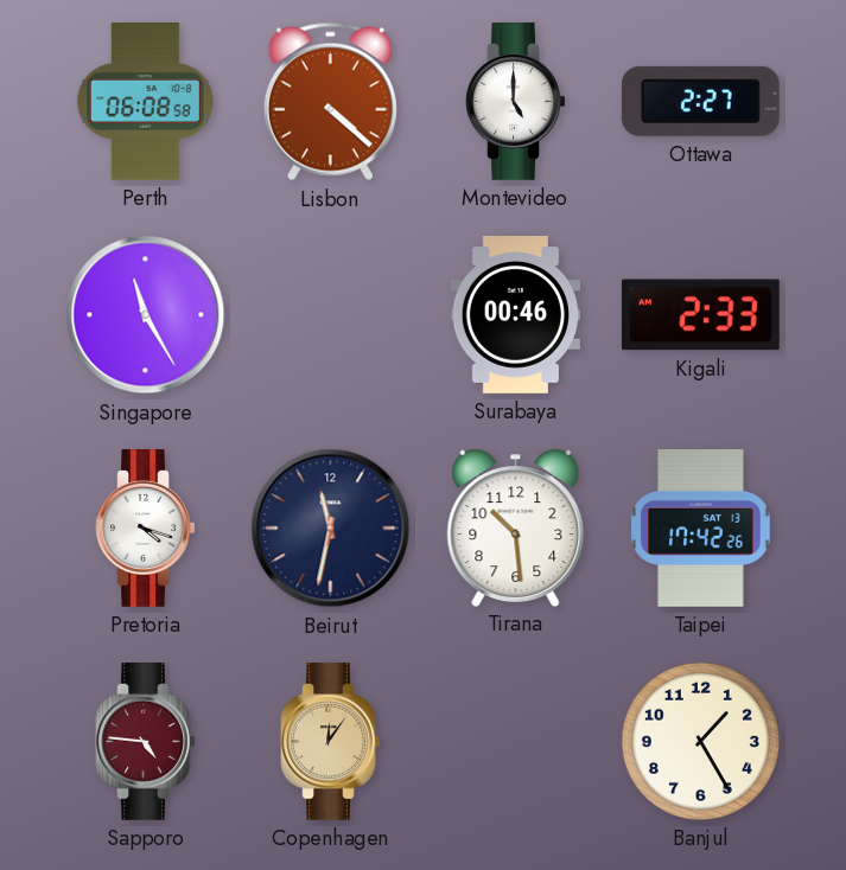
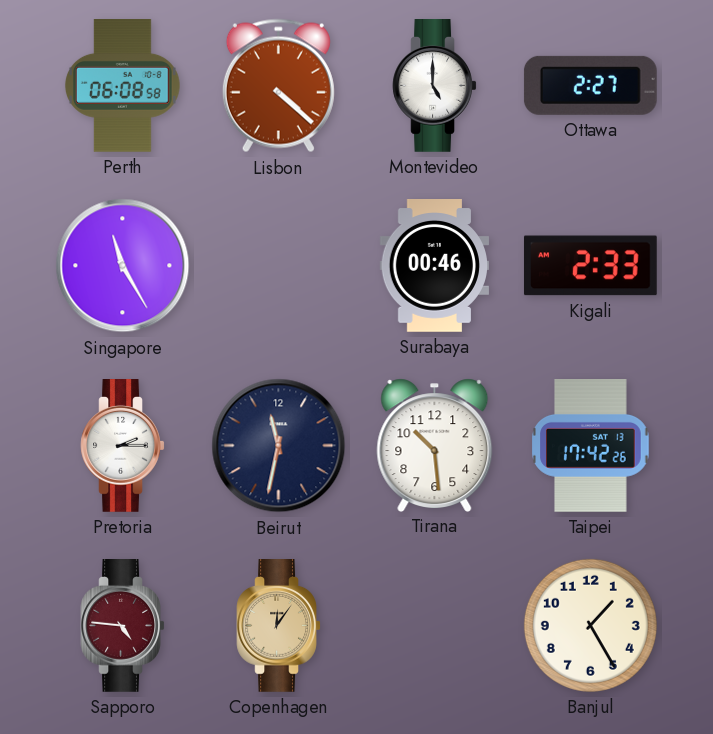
Pretoria: 4:18 -> 2:15 (123, 446)
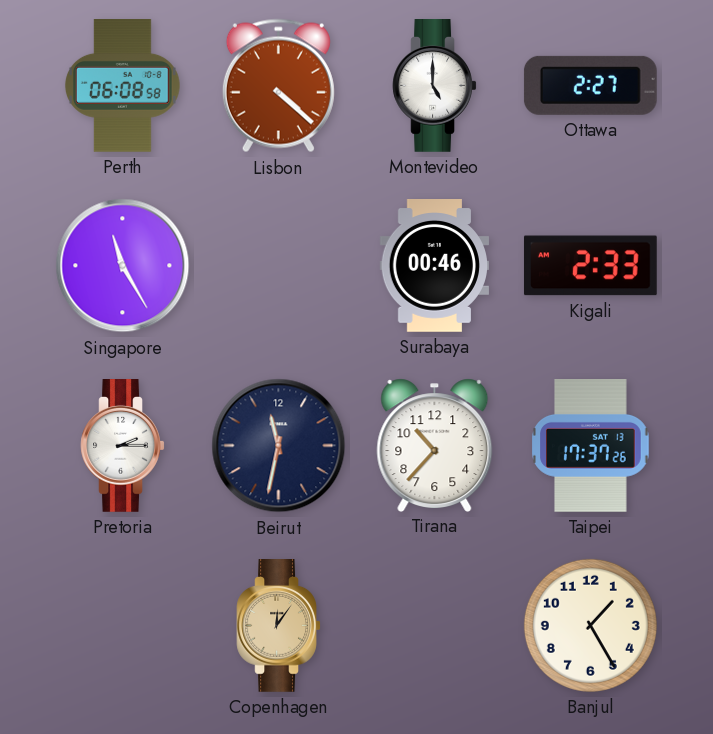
Tirana: 10:29 -> 10:37 (435, 445)
Taipei: 17:42 -> 17:37 (591, 446)
Sapporo: 4:46 -> none (123, 626)
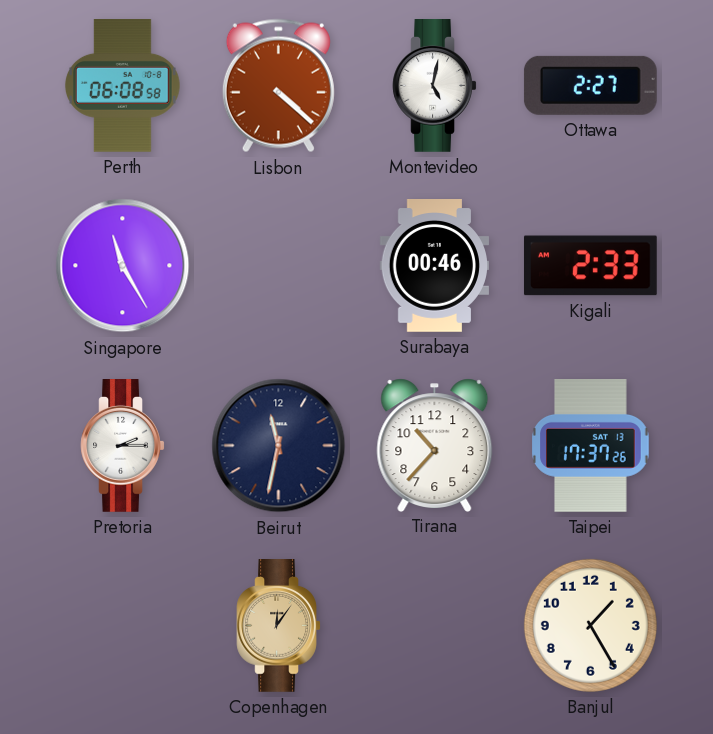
Montevideo: 5:00 -> 5:02 (435, 86)
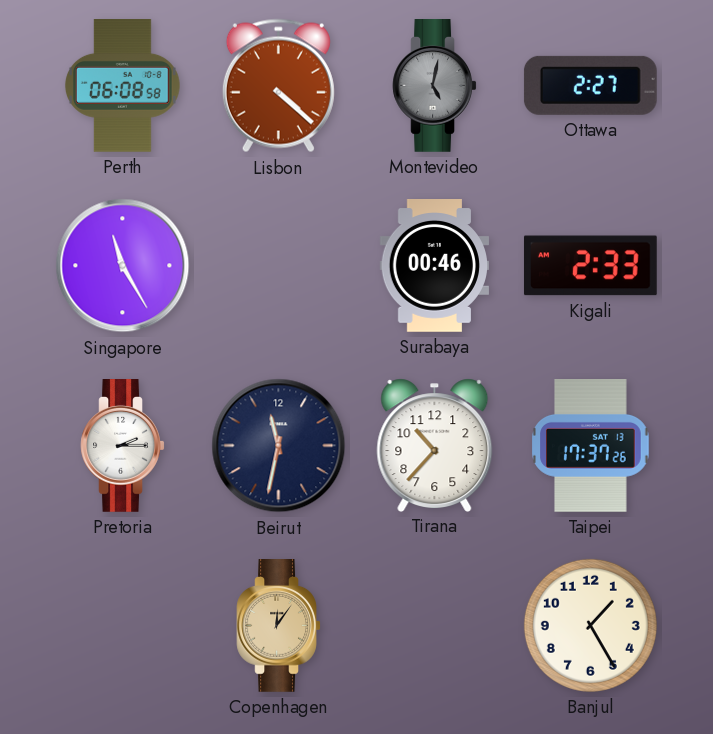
Montevideo dial: white -> grey (435, 86)
